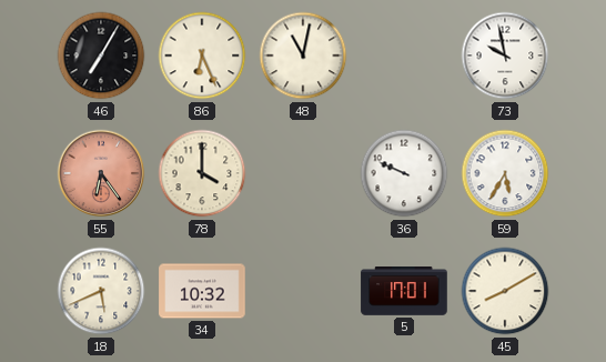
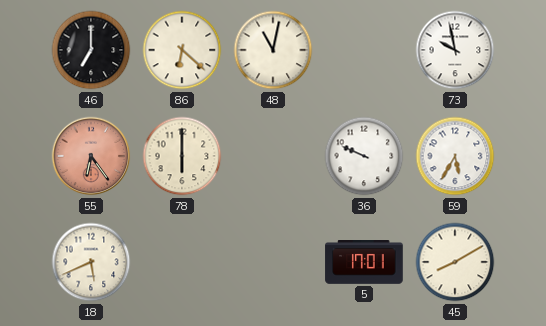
46: 7:05 -> 7:00 (91, 50)
86: 6:26 -> 6:22 (182, 50)
78: 4:00 -> 6:00 (182, 156)
34: 10:32 -> none (202, 291)
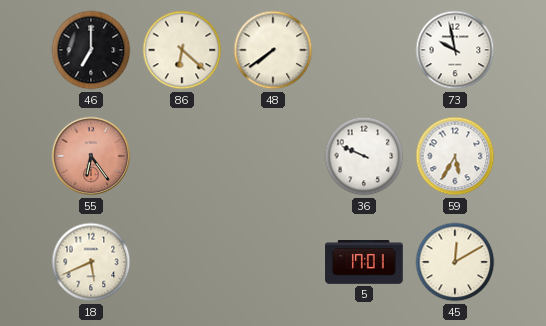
48: 11:02 -> 7:39 (273, 50)
78: 6:00 -> none (182, 156)
45: 8:10 -> 12:10 (455, 262)
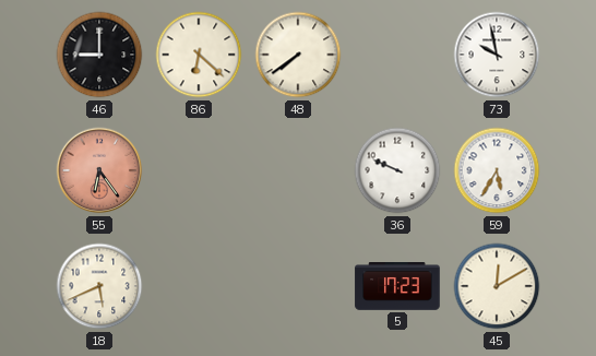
46: 7:00 -> 9:00 (99, 55)
5: 17:01 -> 17:23 (397, 287)
